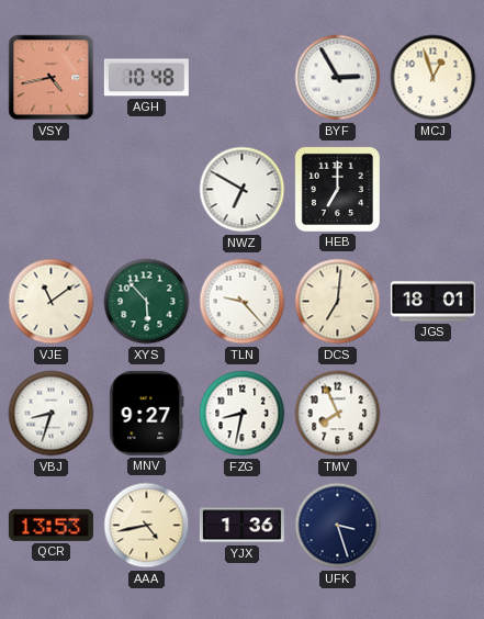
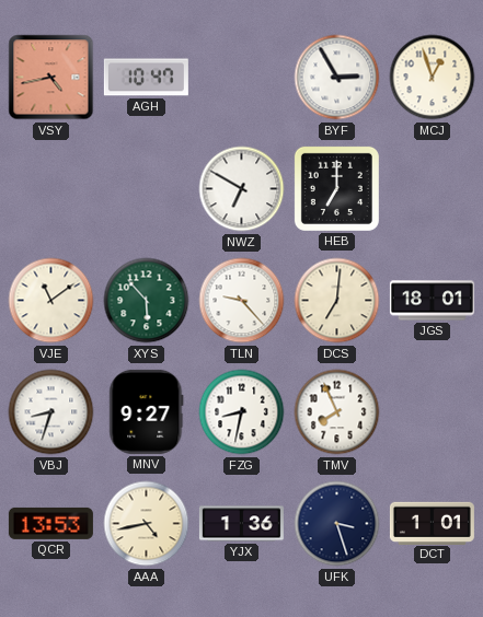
AGH: 10:48 -> 10:47 (146, 78)
DCT: none -> 1:01 (432, 523)
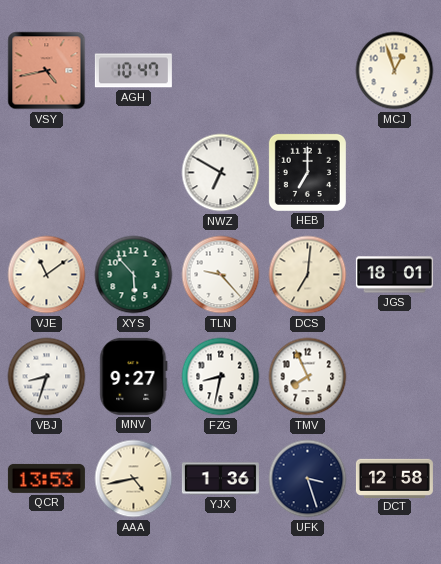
BYF: 2:55 -> none (337, 78)
DCT: 1:01 -> 12:58 (394, 478)
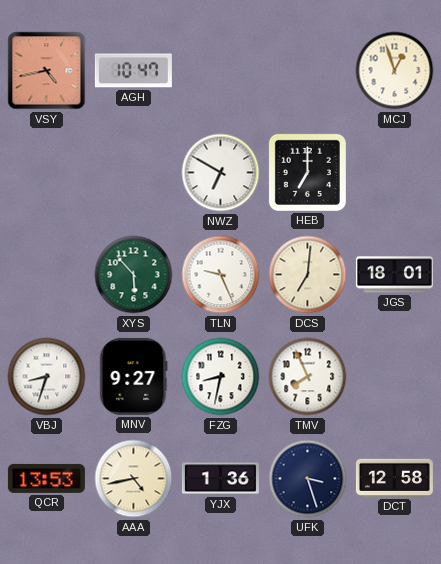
VJE: 11:09 -> none (47, 275)
TLN: 9:23 -> 9:26 (221, 275)
